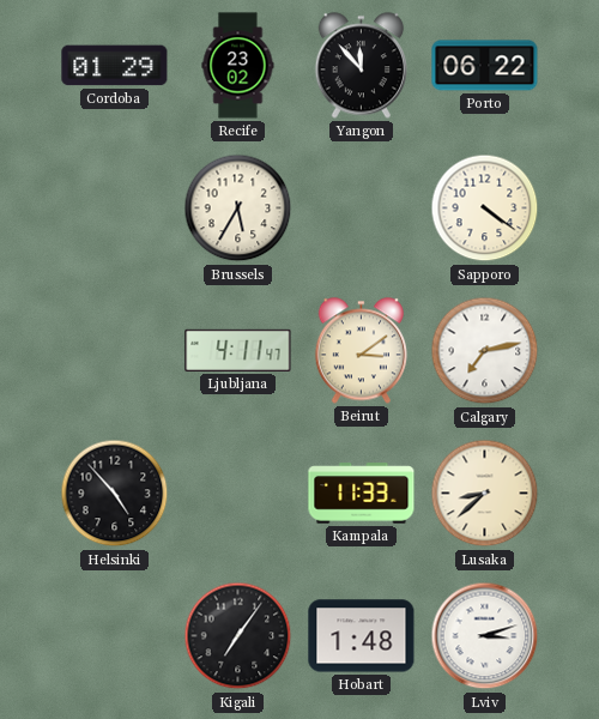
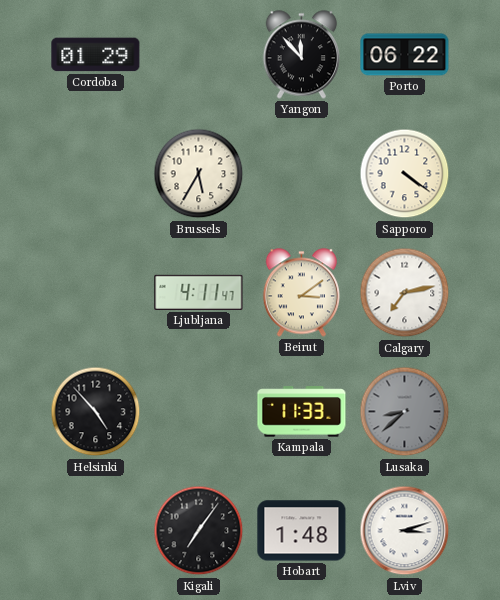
Recife: 23:02 -> none (238, 66)
Lusaka dial: cream -> grey (405, 412)
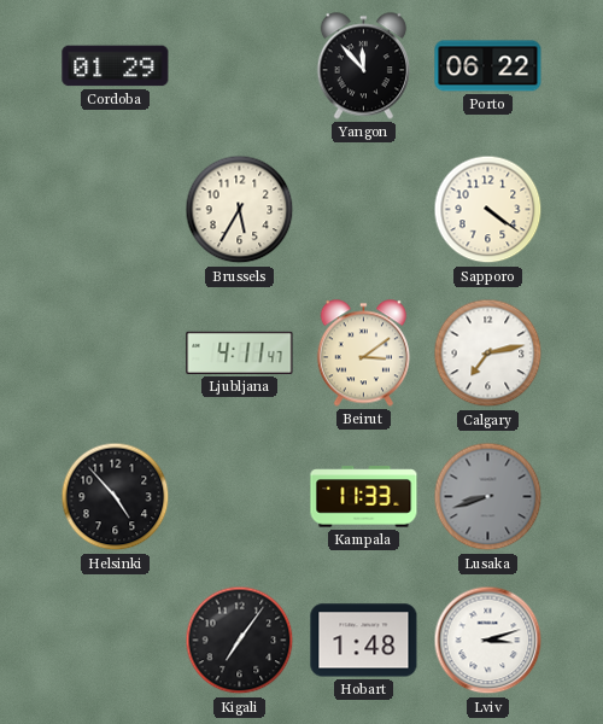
Lusaka: 8:38 -> 8:42 (488, 497)
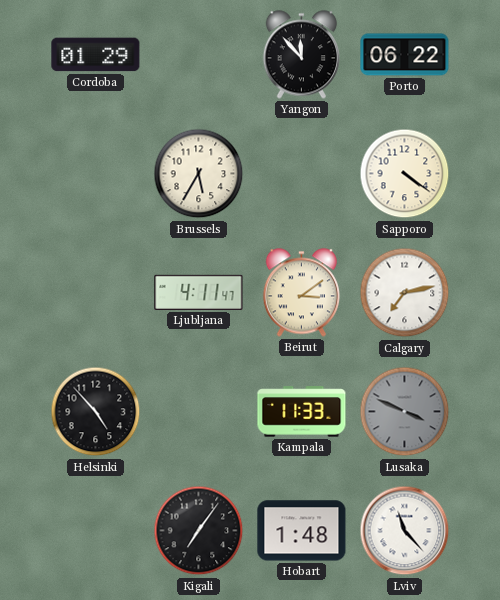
Lusaka: 8:42 -> 3:49 (405, 412)
Lviv: 3:12 -> 11:23 (405, 531)
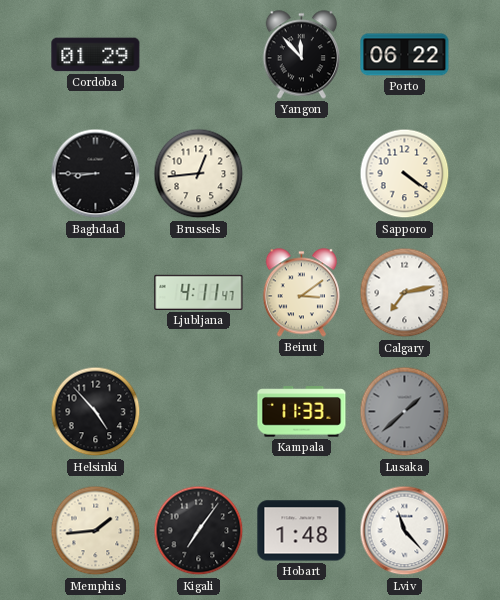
Baghdad: none -> 8:45 (96, 174)
Brussels: 5:35 -> 12:44 (199, 174)
Lusaka: 3:49 -> 1:38 (405, 412)
Memphis: none -> 1:44 (96, 531)
